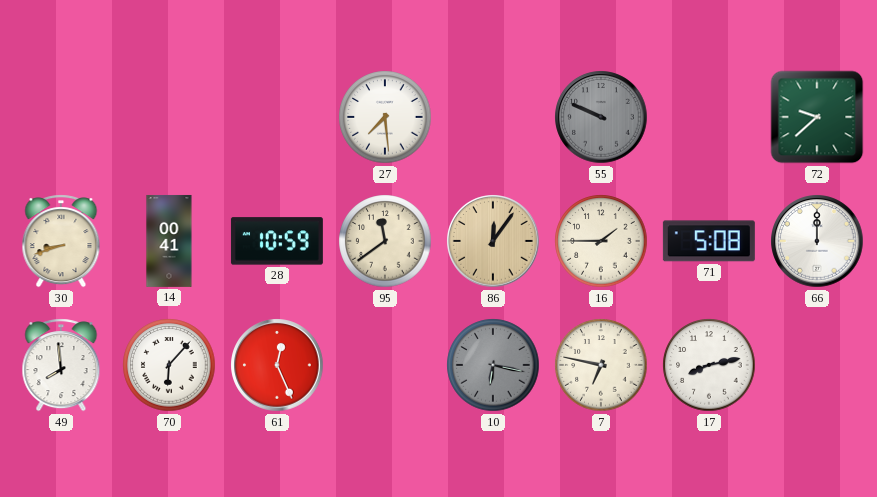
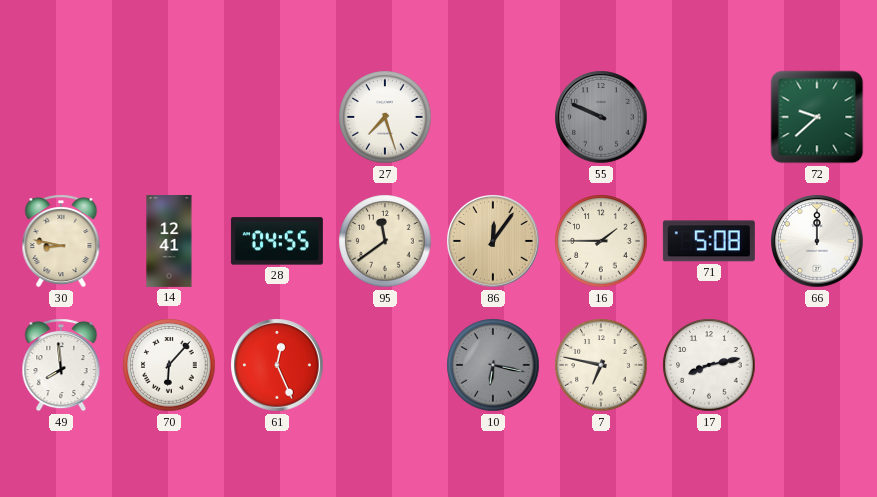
27: 7:29 -> 7:27 (385, 117)
30: 8:42 -> 8:47 (61, 241)
14: 00:41 -> 12:41 (169, 241)
28: 10:59 -> 04:55 (277, 241)
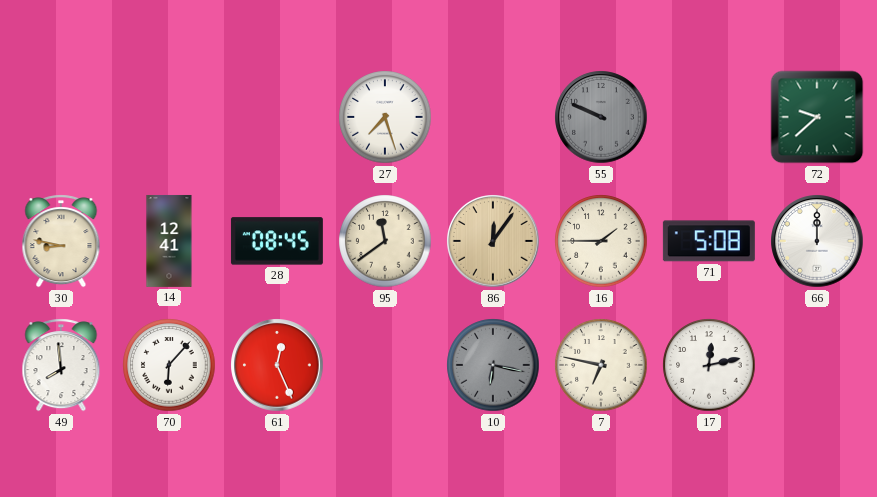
28: 04:55 -> 08:45 (277, 241)
17: 8:13 -> 12:13 (709, 365)
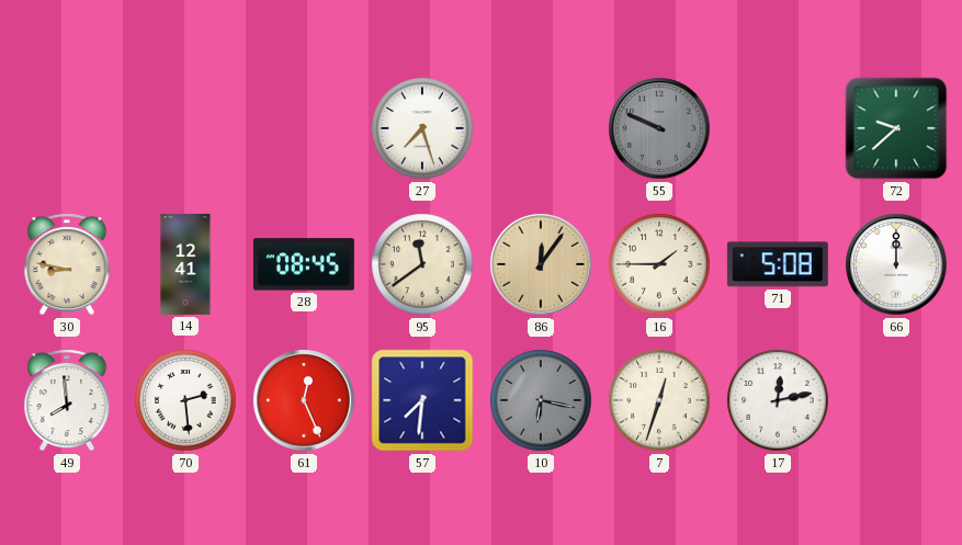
70: 6:07 -> 2:29 (185, 400)
57: none -> 7:31 (422, 400)
7: 6:47 -> 12:33 (659, 400)
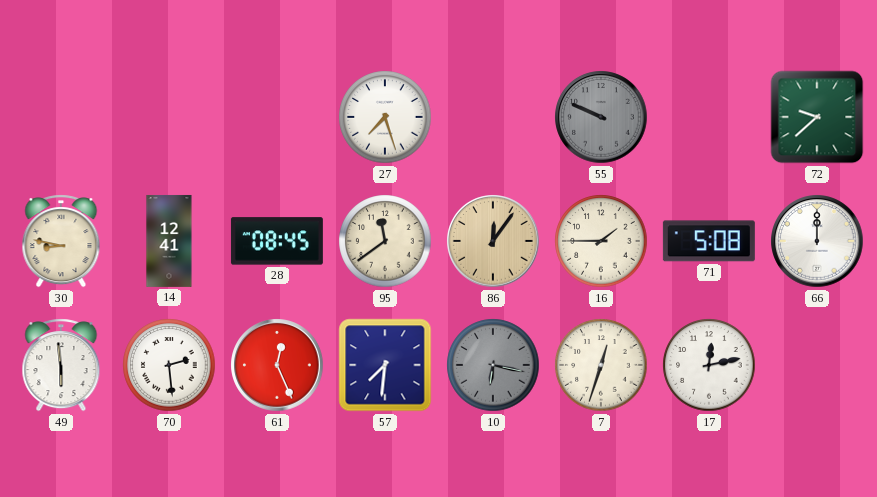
49: 7:59 -> 5:59 (61, 365)
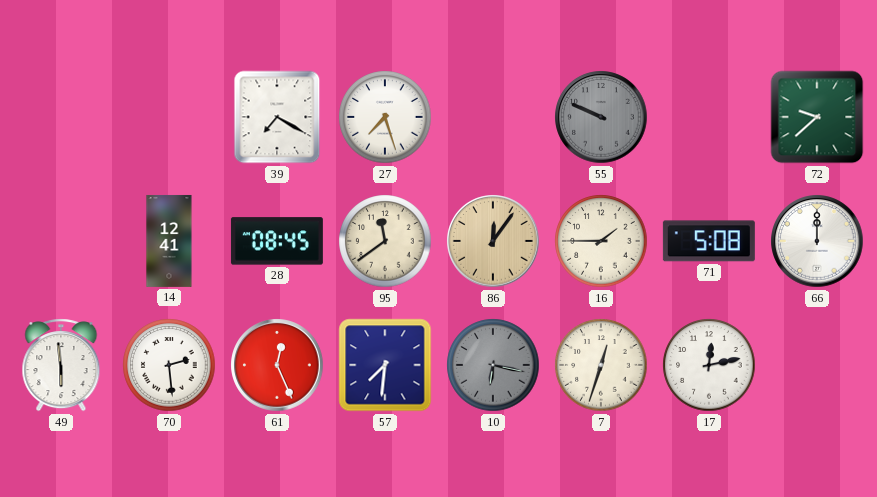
39: none -> 7:20 (277, 117)
30: 8:47 -> none (61, 241)
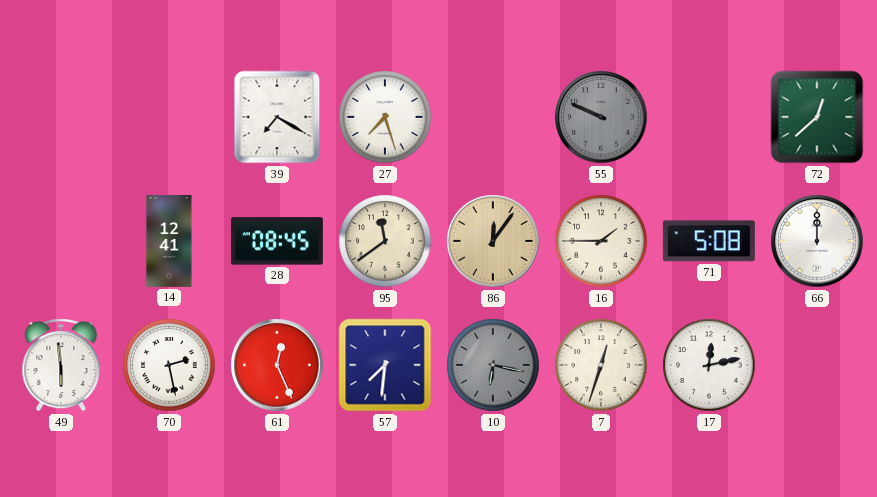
72: 9:38 -> 12:38 (817, 117)
70: 2:29 -> 2:28 (169, 365)
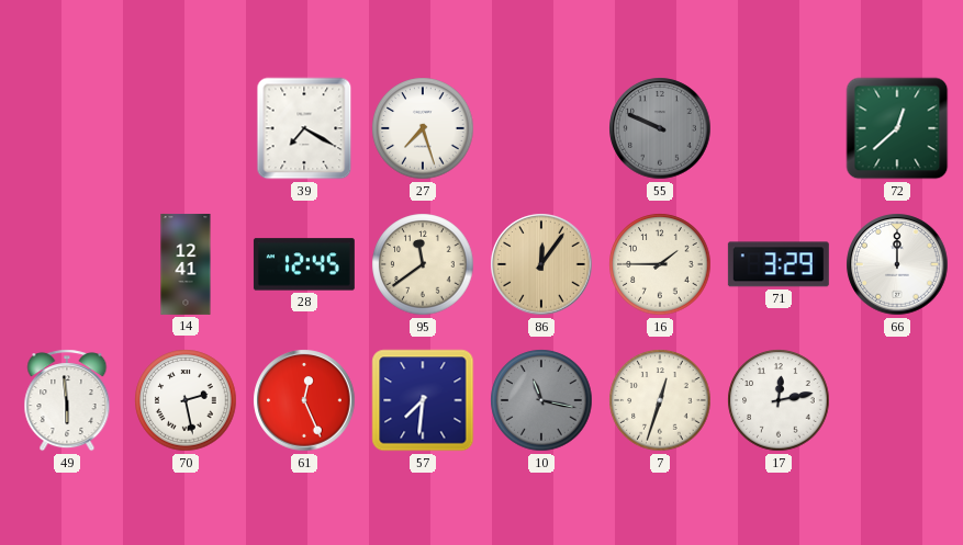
28: 08:45 -> 12:45 (304, 264)
71: 5:08 -> 3:29 (779, 264)
10: 6:17 -> 11:17 (541, 400)
